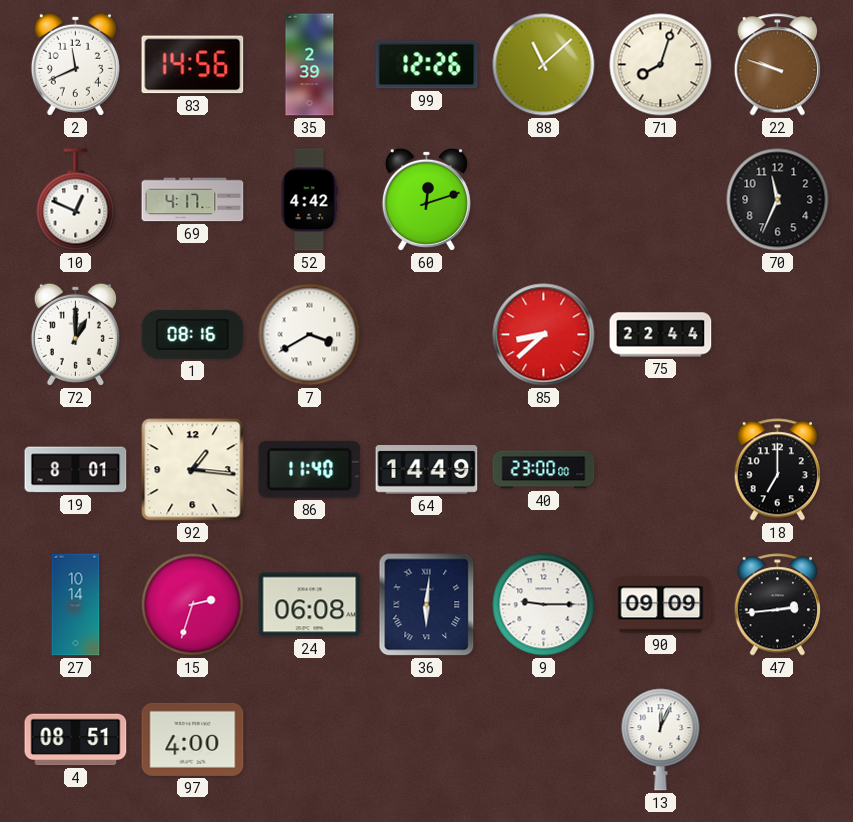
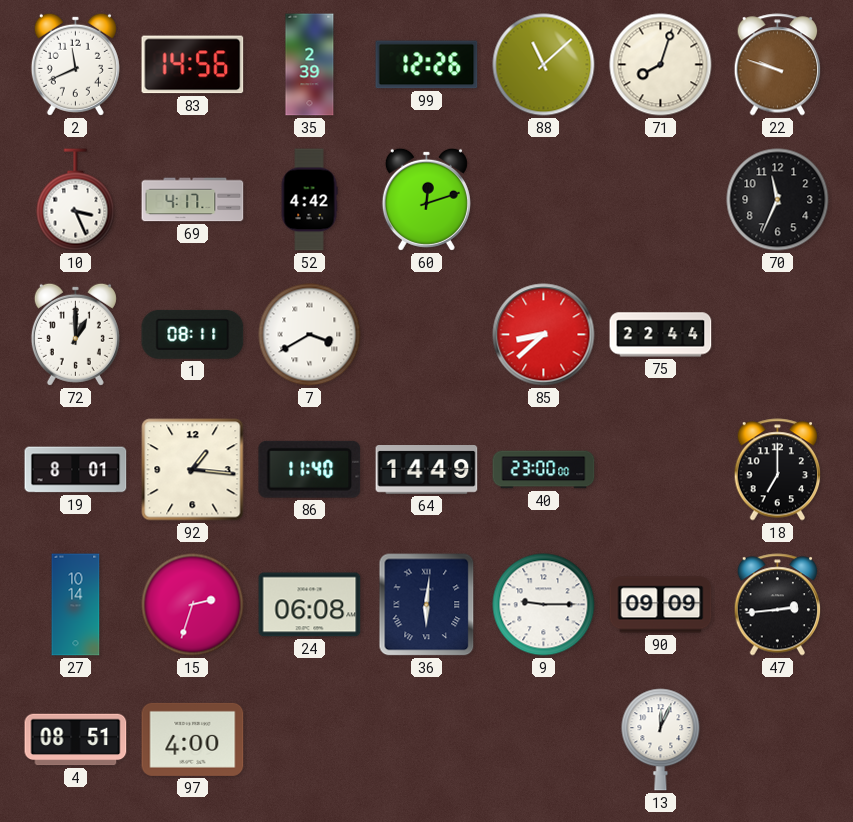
10: 12:49 -> 3:26 (76, 200)
1: 08:16 -> 08:11 (193, 334)
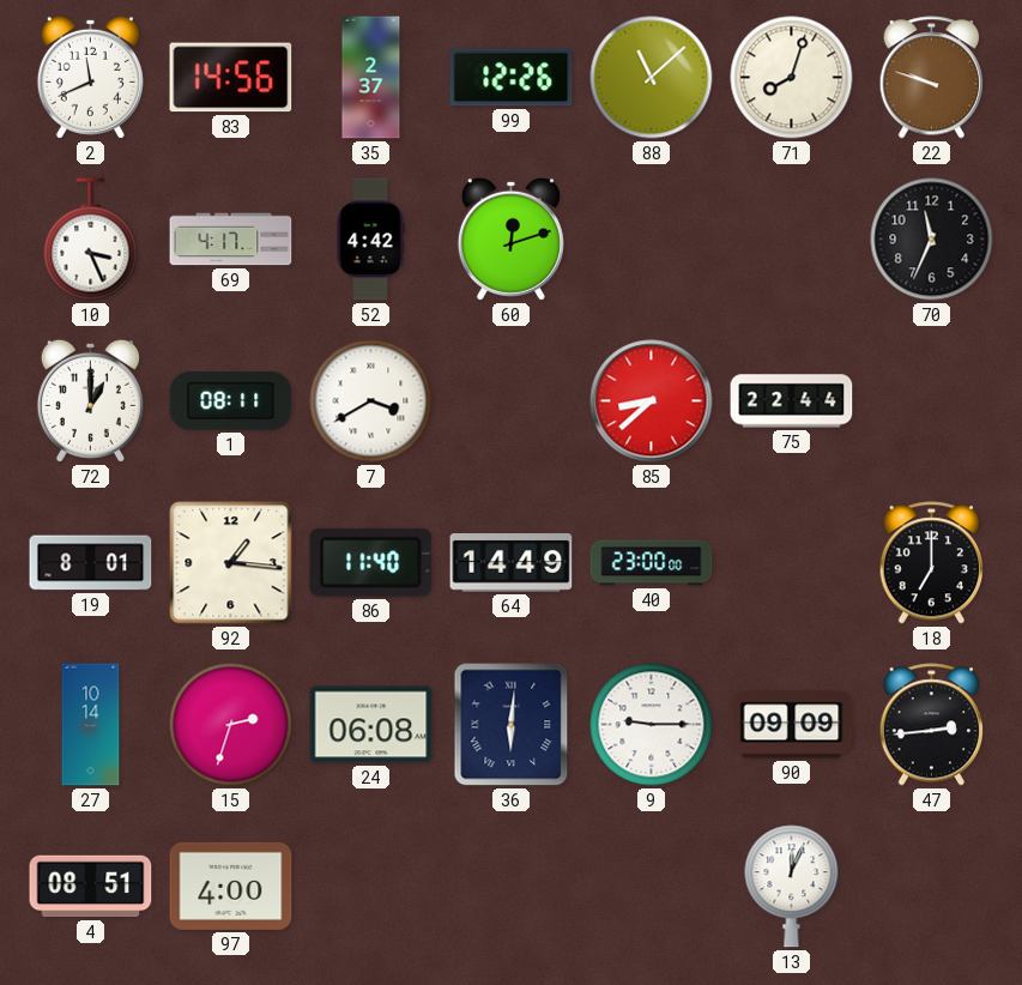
35: 2:39 -> 2:37 (371, 78)
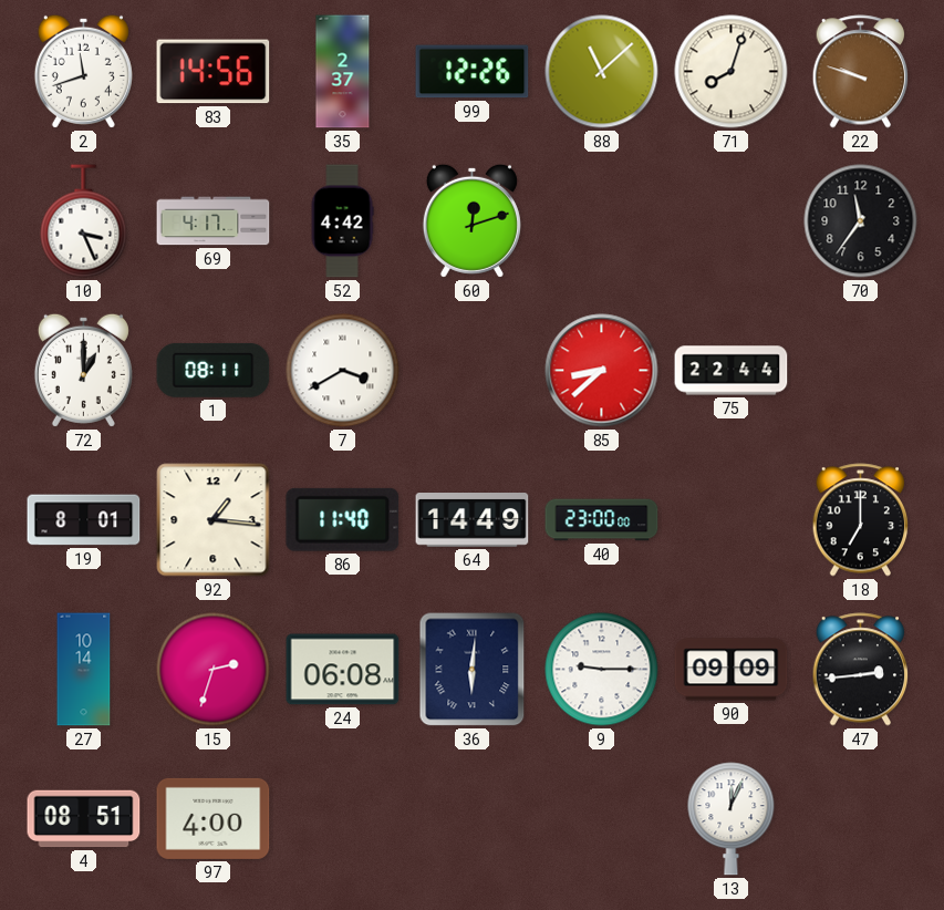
2: 11:41 -> 11:42 (83, 71)
70: 11:34 -> 11:36 (861, 221)
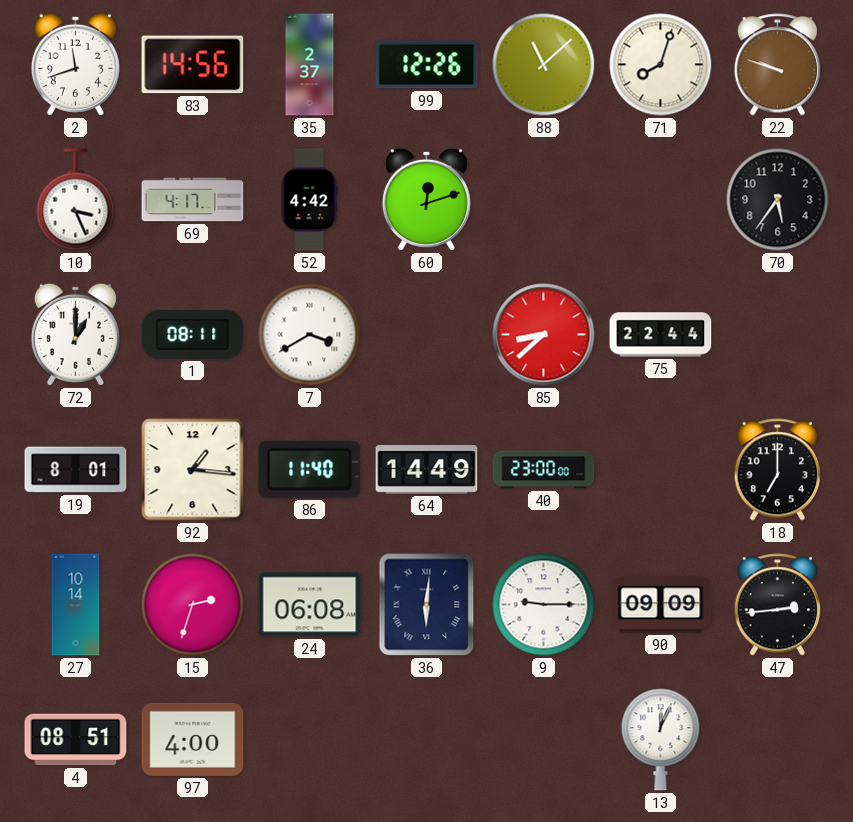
70: 11:36 -> 5:36 (778, 200)
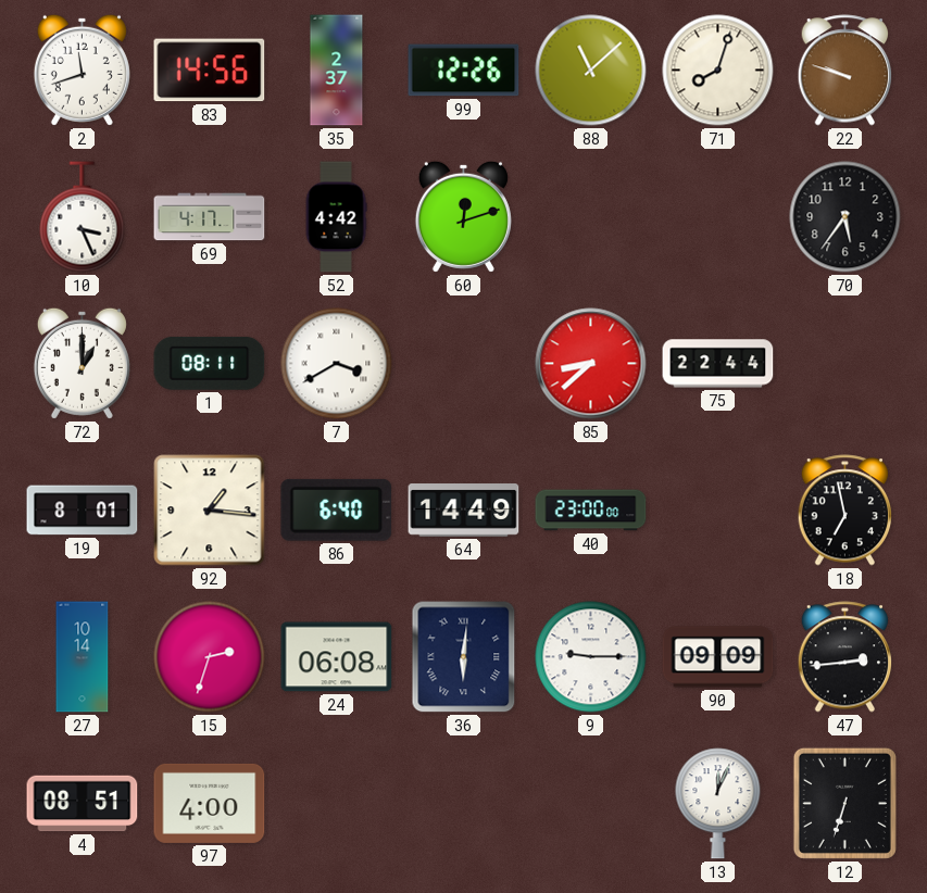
86: 11:40 -> 6:40 (337, 510)
18: 7:00 -> 6:58 (845, 511)
12: none -> 6:33 (844, 803)
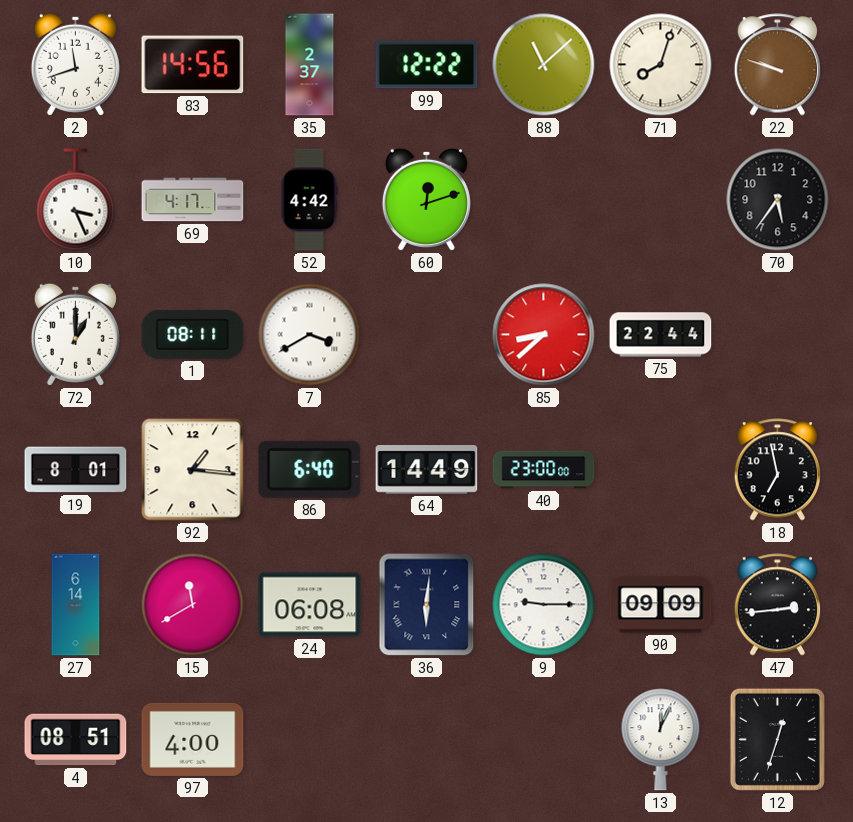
99: 12:26 -> 12:22 (427, 65)
27: 10:14 -> 6:14 (76, 605)
15: 2:33 -> 11:40 (193, 605)
12: 6:33 -> 12:33 (777, 739)
